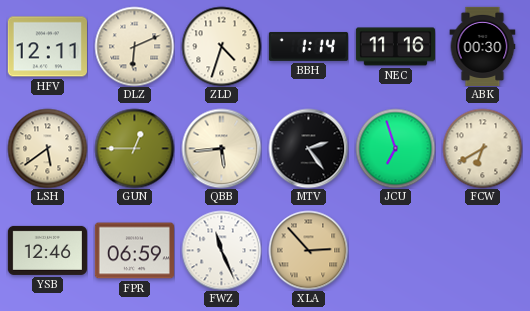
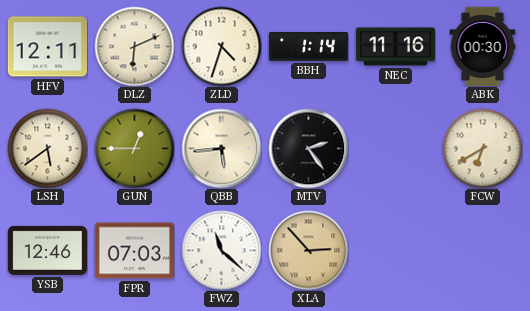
JCU: 6:57 -> none (395, 148)
FPR: 06:59 -> 07:03 (134, 251)
FWZ: 11:26 -> 11:22 (221, 250)
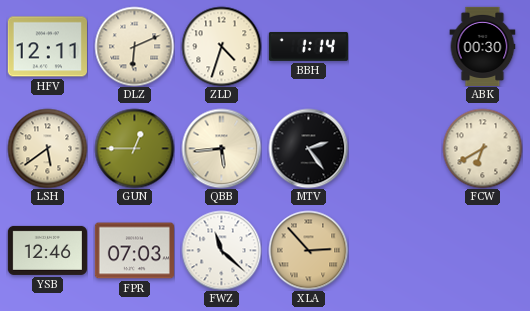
NEC: 11:16 -> none (395, 47)
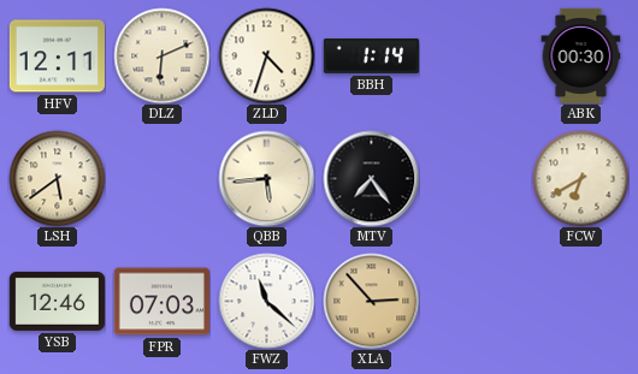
GUN: 12:45 -> none (134, 148)
MTV: 2:24 -> 7:24 (371, 178)
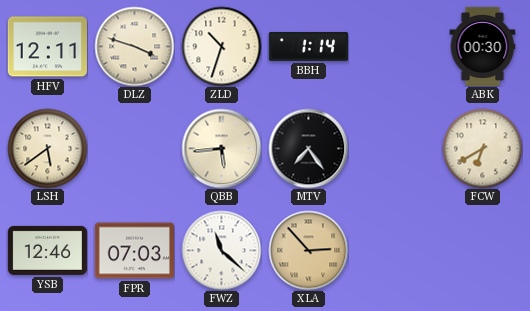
DLZ: 6:11 -> 3:48 (134, 46)
ZLD: 4:33 -> 10:33 (221, 46)
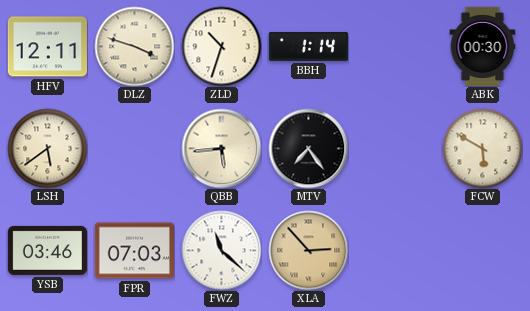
FCW: 6:40 -> 5:50 (482, 148)
YSB: 12:46 -> 03:46 (47, 250)
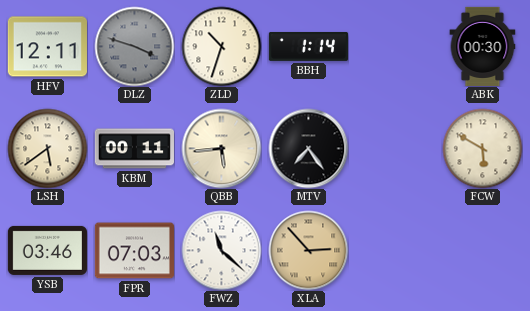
DLZ dial: cream -> grey (134, 46)
KBM: none -> 00:11 (134, 149)
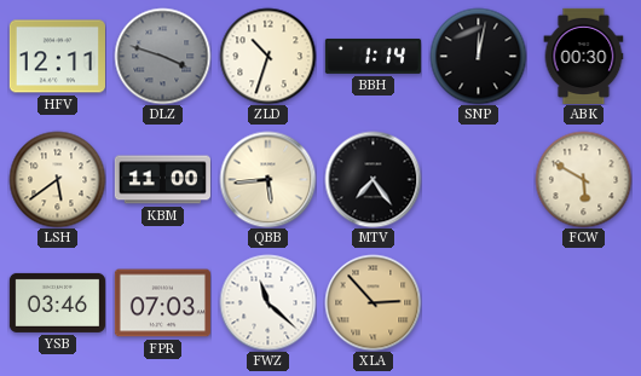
SNP: none -> 12:02 (478, 56)
KBM: 00:11 -> 11:00 (162, 180)
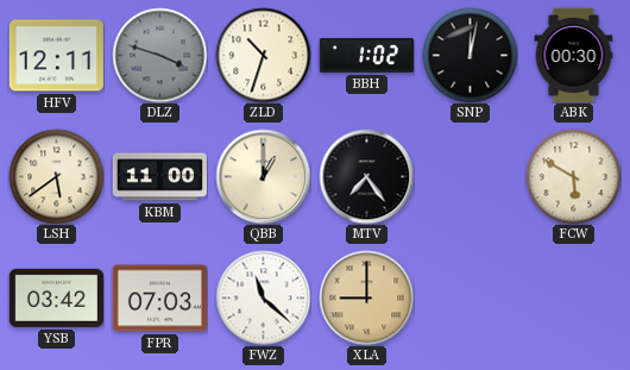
BBH: 1:14 -> 1:02 (366, 55)
QBB: 5:44 -> 1:00 (263, 176)
YSB: 03:46 -> 03:42 (56, 297)
XLA: 2:53 -> 9:00 (366, 297)
